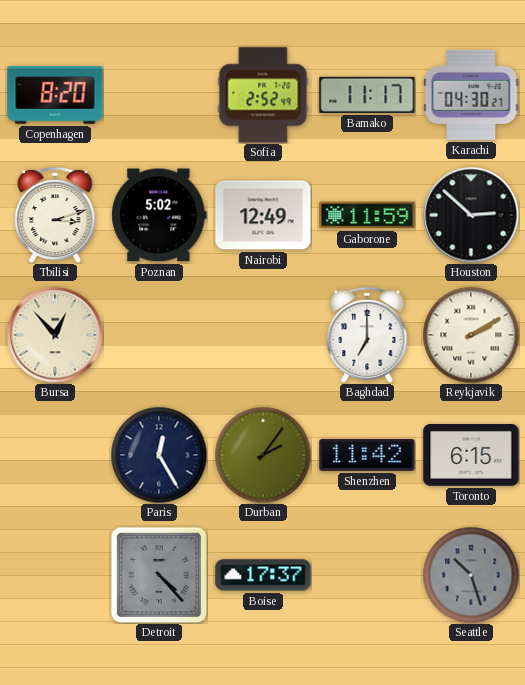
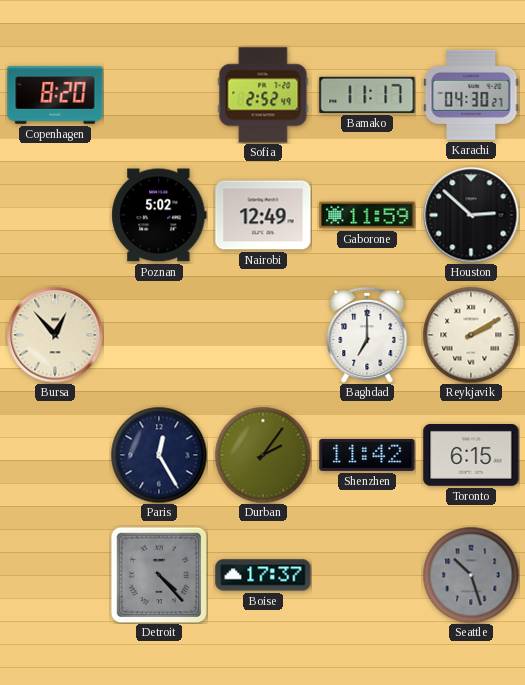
Tbilisi: 3:12 -> none (55, 215)
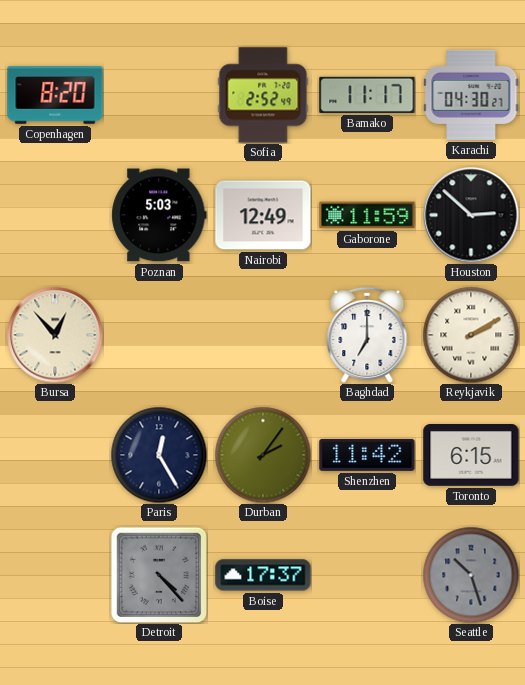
Poznan: 5:02 -> 5:03 (159, 215)
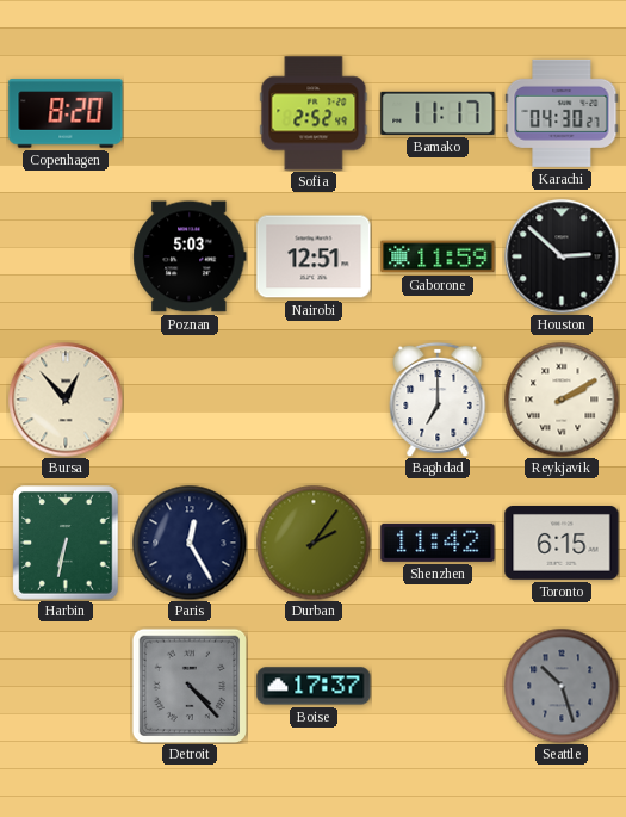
Nairobi: 12:49 -> 12:51 (314, 256)
Harbin: none -> 6:32 (66, 543)
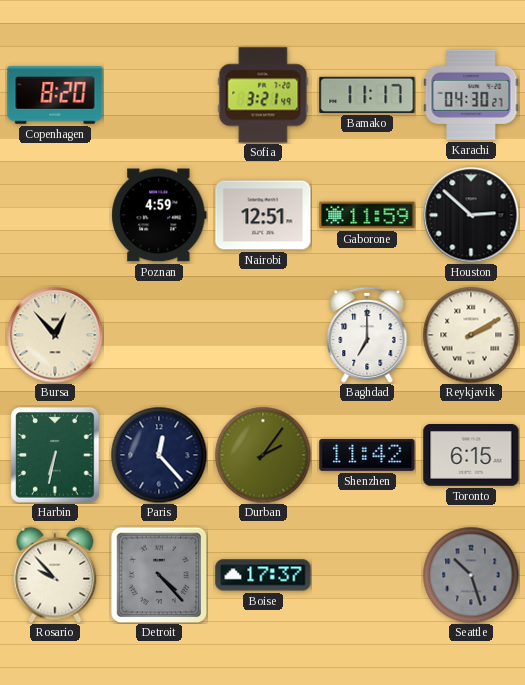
Sofia: 2:52 -> 3:21 (263, 95)
Poznan: 5:03 -> 4:59 (159, 215)
Paris: 12:25 -> 12:23 (159, 455)
Rosario: none -> 9:53 (55, 575)
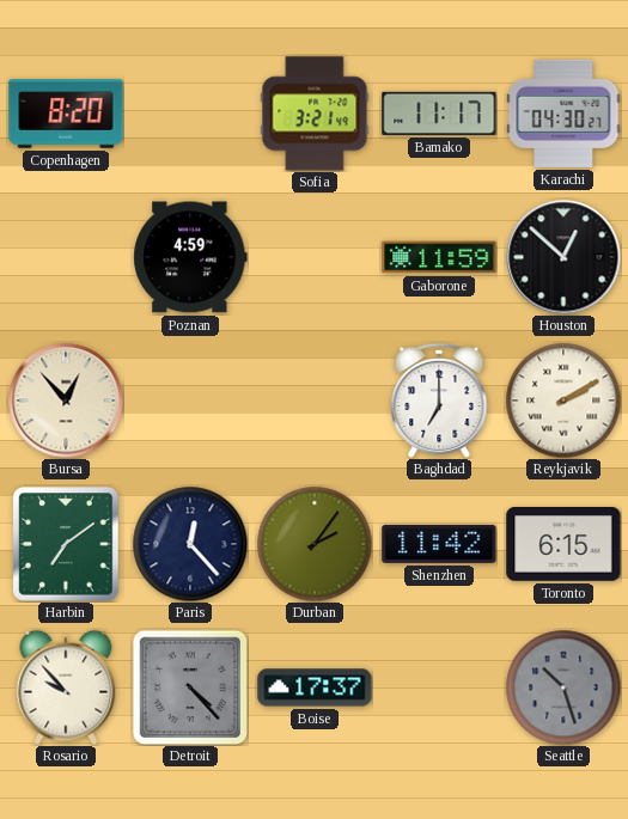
Nairobi: 12:51 -> none (263, 215)
Houston: 2:52 -> 12:52 (563, 257)
Harbin: 6:32 -> 7:09 (66, 544)
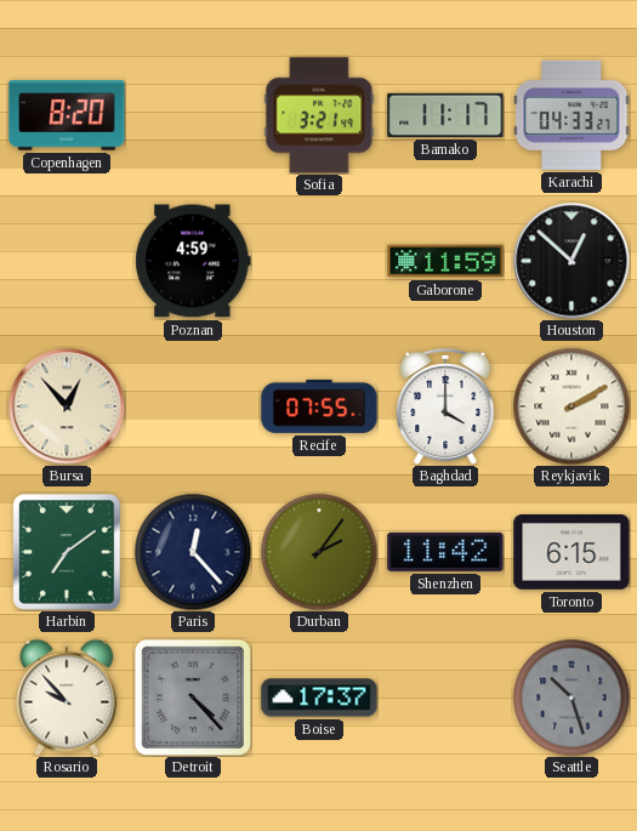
Karachi: 04:30 -> 04:33 (571, 115)
Recife: none -> 07:55 (319, 406)
Baghdad: 7:00 -> 4:00 (445, 406)
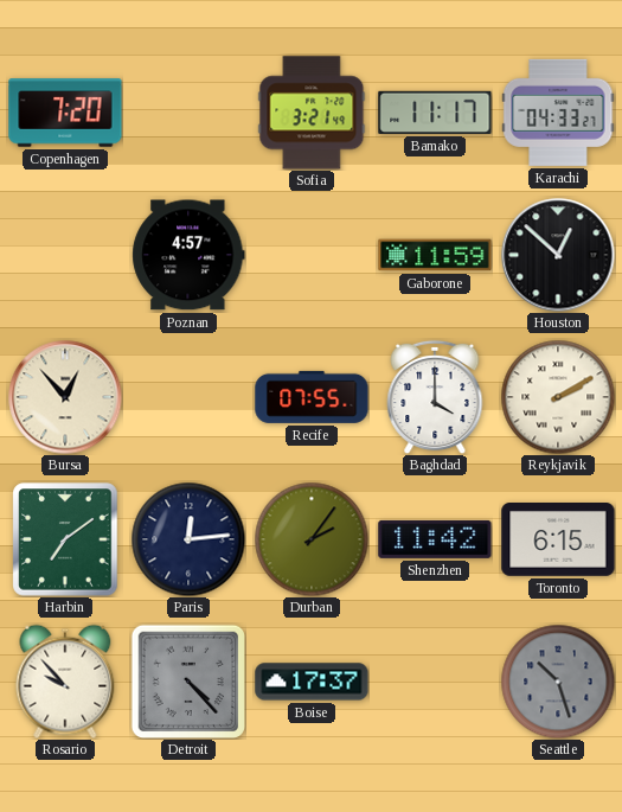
Copenhagen: 8:20 -> 7:20 (65, 113)
Poznan: 4:59 -> 4:57 (188, 255)
Paris: 12:23 -> 12:14 (188, 539)
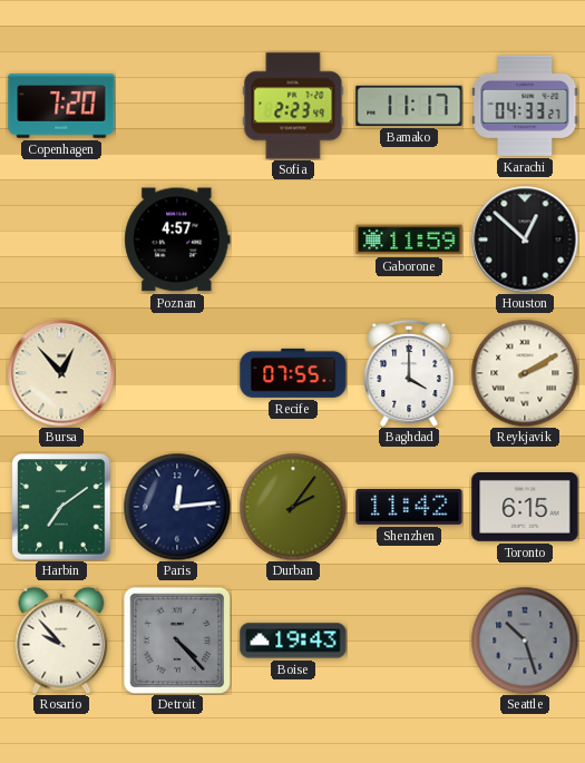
Sofia: 3:21 -> 2:23 (293, 106)
Boise: 17:37 -> 19:43 (293, 640)
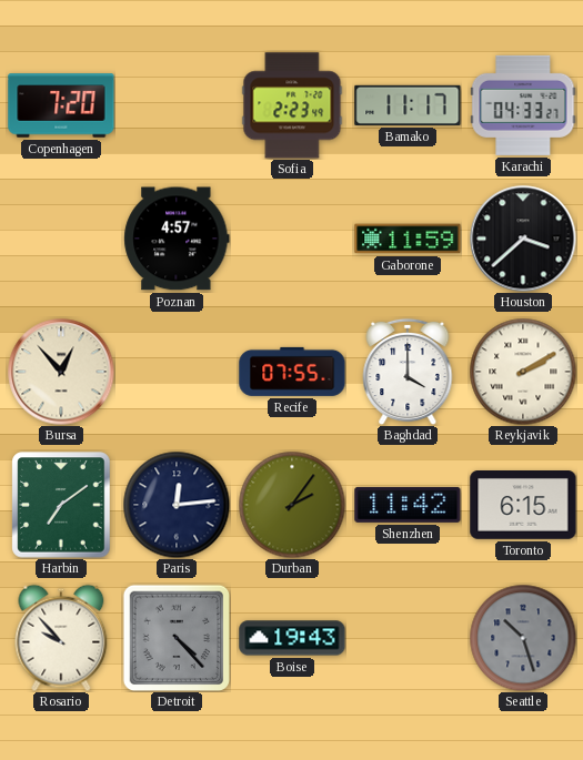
Houston: 12:52 -> 3:38 (523, 239)
